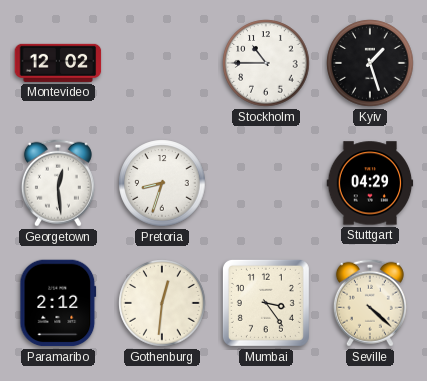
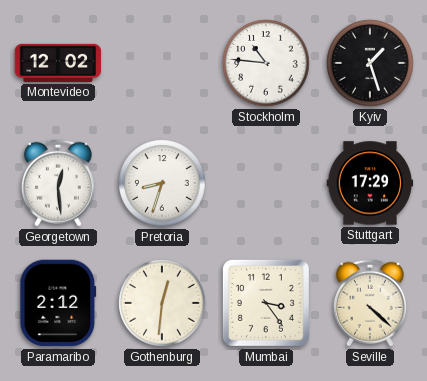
Stockholm: 10:45 -> 10:46 (266, 63)
Stuttgart: 04:29 -> 17:29 (370, 183)
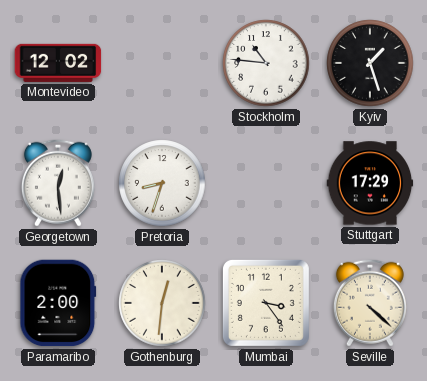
Paramaribo: 2:12 -> 2:00 (58, 303)
